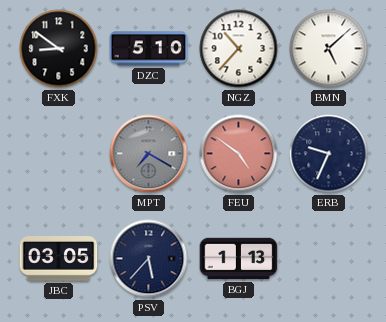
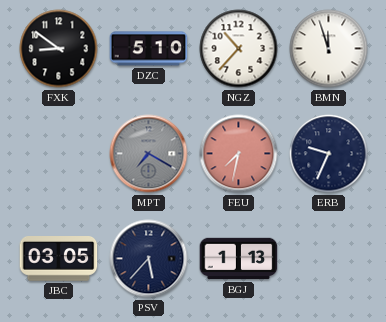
BMN: 5:08 -> 11:57 (329, 49)
FEU: 4:51 -> 7:32 (239, 154)
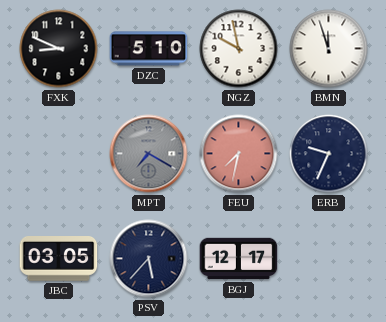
FXK: 8:51 -> 8:49 (59, 49)
NGZ: 10:37 -> 9:58 (239, 49)
BGJ: 1:13 -> 12:17 (239, 259)
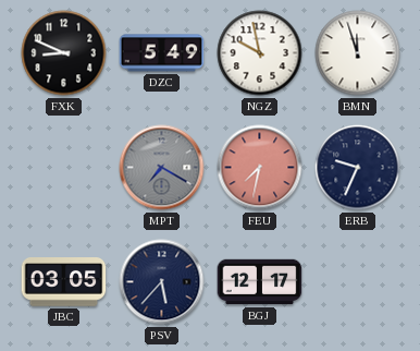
DZC: 5:10 -> 5:49 (162, 53)
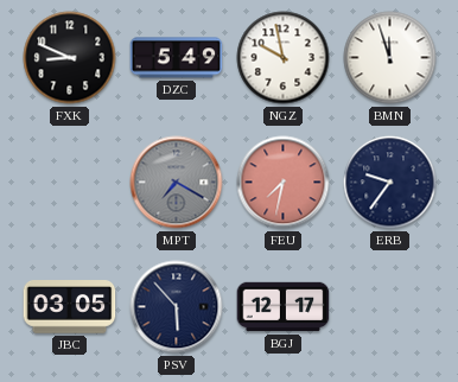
ERB: 9:34 -> 9:36 (390, 183)
PSV: 5:37 -> 5:53 (177, 307)
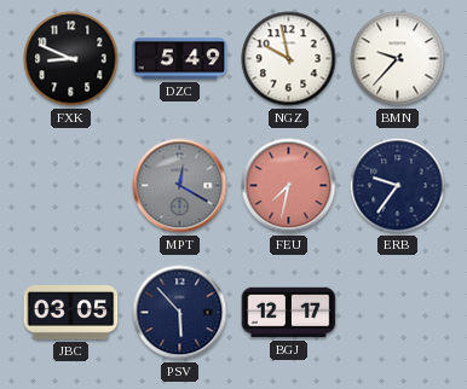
BMN: 11:57 -> 9:37 (398, 59)
MPT: 7:20 -> 12:20 (180, 186)
